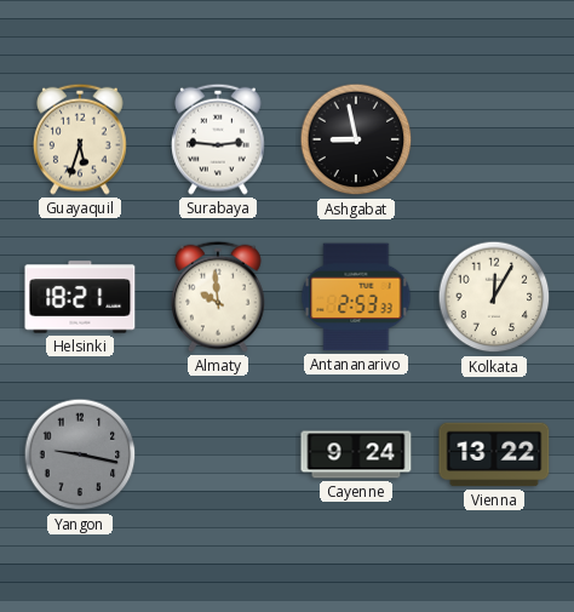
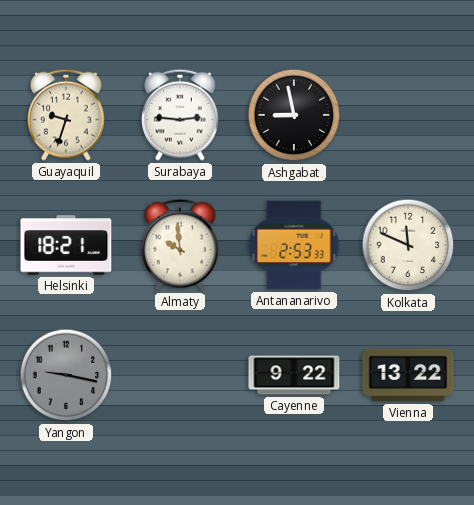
Guayaquil: 5:33 -> 9:33 (67, 115)
Kolkata: 12:05 -> 11:49 (408, 245)
Cayenne: 9:24 -> 9:22 (294, 375)
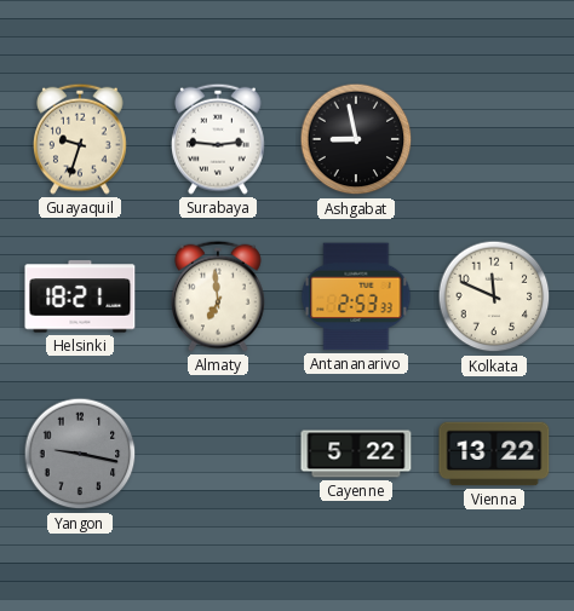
Almaty: 9:59 -> 6:59 (219, 296)
Cayenne: 9:22 -> 5:22 (356, 454)
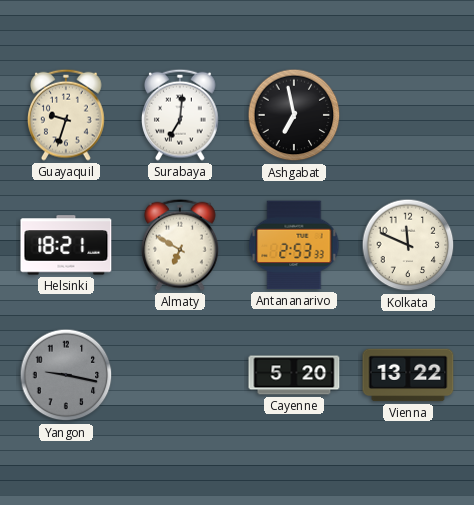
Surabaya: 2:46 -> 7:01 (181, 115)
Ashgabat: 8:58 -> 6:58 (294, 115)
Almaty: 6:59 -> 6:50 (181, 245)
Cayenne: 5:22 -> 5:20 (294, 375)
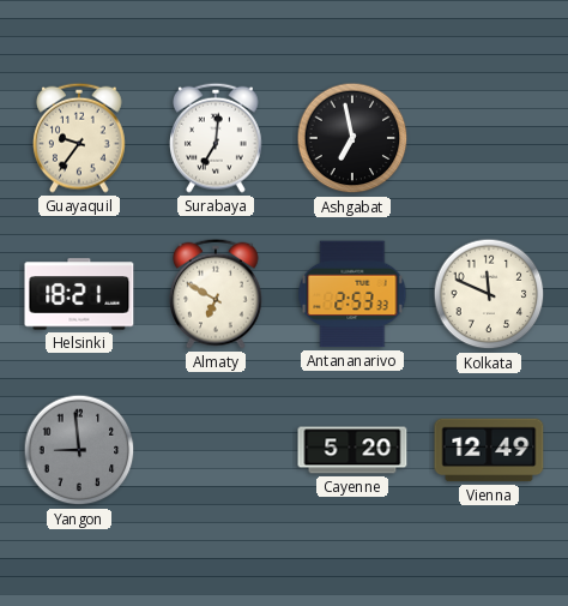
Guayaquil: 9:33 -> 9:36 (80, 138)
Yangon: 9:17 -> 8:59 (79, 450)
Vienna: 13:22 -> 12:49 (489, 450)
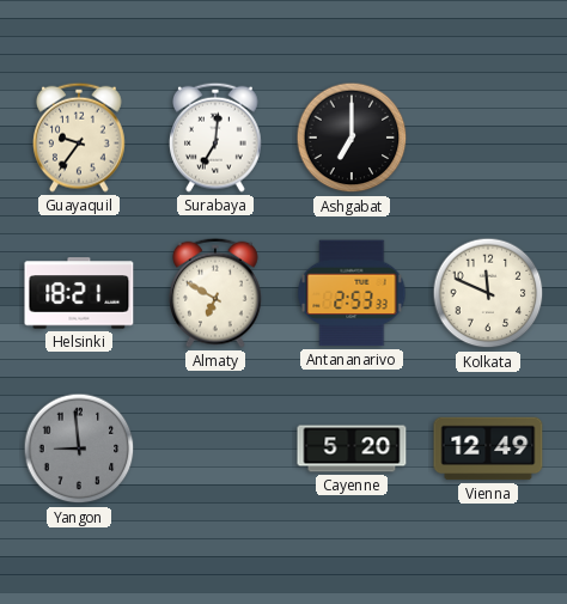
Ashgabat: 6:58 -> 7:00 (352, 138)
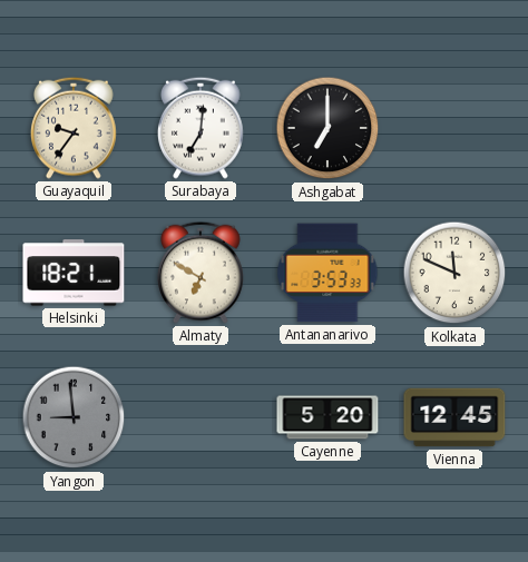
Antananarivo: 2:53 -> 3:53 (327, 273)
Vienna: 12:49 -> 12:45 (454, 417)
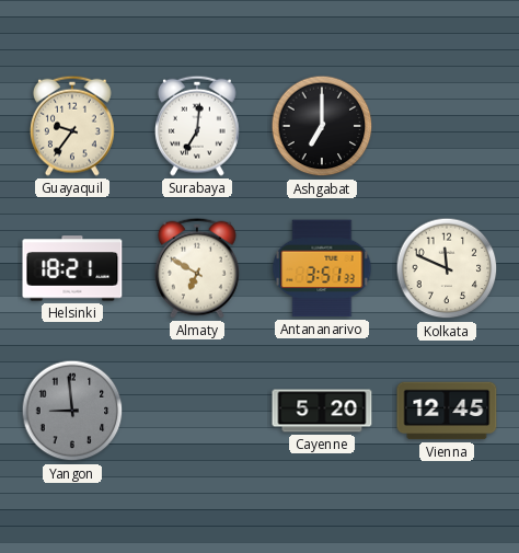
Antananarivo: 3:53 -> 3:51 (322, 268)
